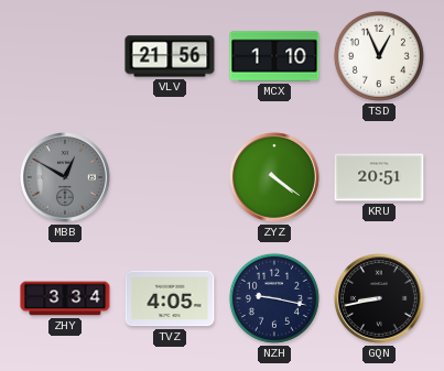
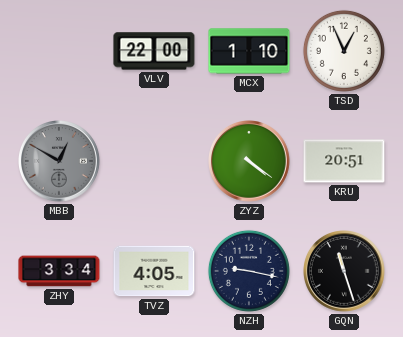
VLV: 21:56 -> 22:00 (154, 51)
GQN: 8:43 -> 11:27 (345, 272)
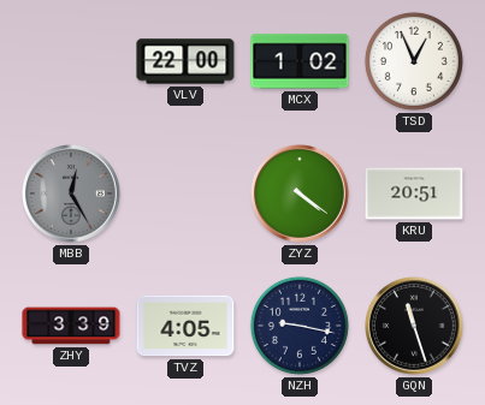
MCX: 1:10 -> 1:02 (300, 61)
MBB: 12:50 -> 12:25 (72, 195)
ZHY: 3:34 -> 3:39 (71, 326)
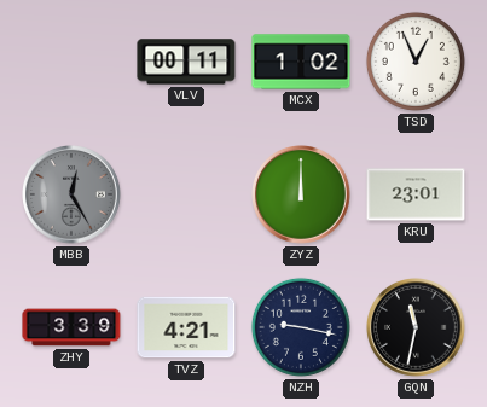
VLV: 22:00 -> 00:11 (186, 62)
ZYZ: 4:21 -> 12:00 (302, 196)
KRU: 20:51 -> 23:01 (416, 194)
TVZ: 4:05 -> 4:21 (186, 327)
GQN: 11:27 -> 11:32 (417, 328)
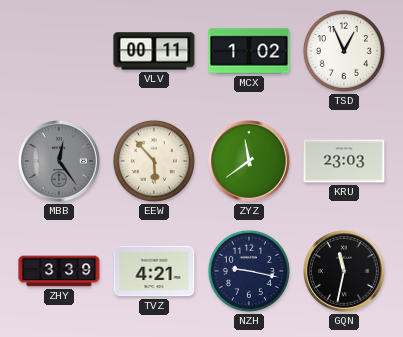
MBB: 12:25 -> 12:24 (60, 162)
EEW: none -> 5:53 (154, 161)
ZYZ: 12:00 -> 11:39 (250, 162)
KRU: 23:01 -> 23:03 (344, 161)
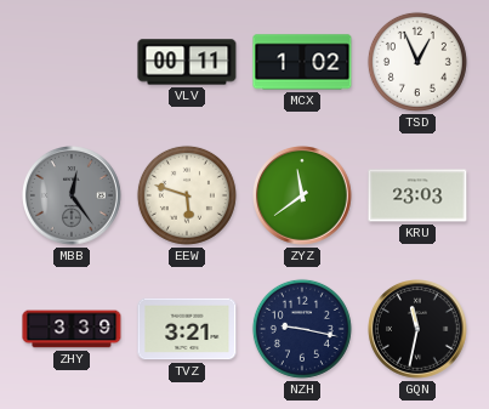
EEW: 5:53 -> 5:48 (187, 195)
TVZ: 4:21 -> 3:21 (187, 329)
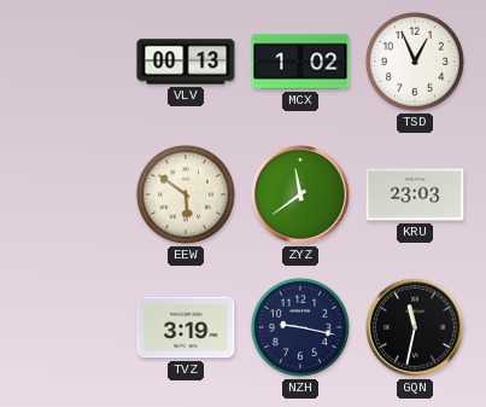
VLV: 00:11 -> 00:13 (186, 62)
MBB: 12:24 -> none (73, 197)
EEW: 5:48 -> 5:51 (186, 194)
ZHY: 3:39 -> none (72, 329)
TVZ: 3:21 -> 3:19 (186, 327)
